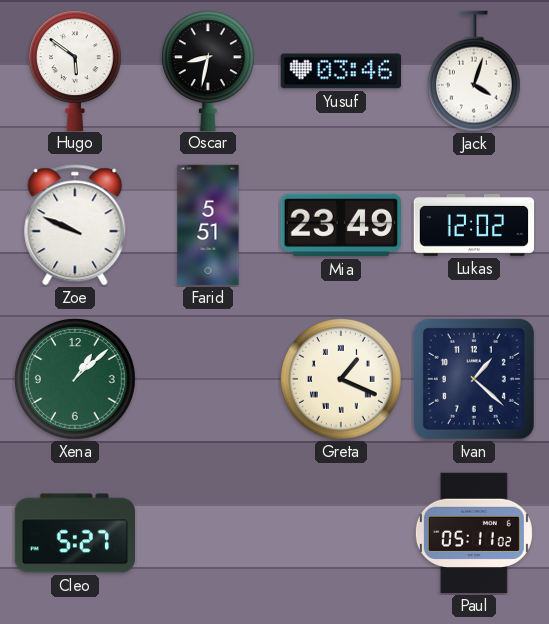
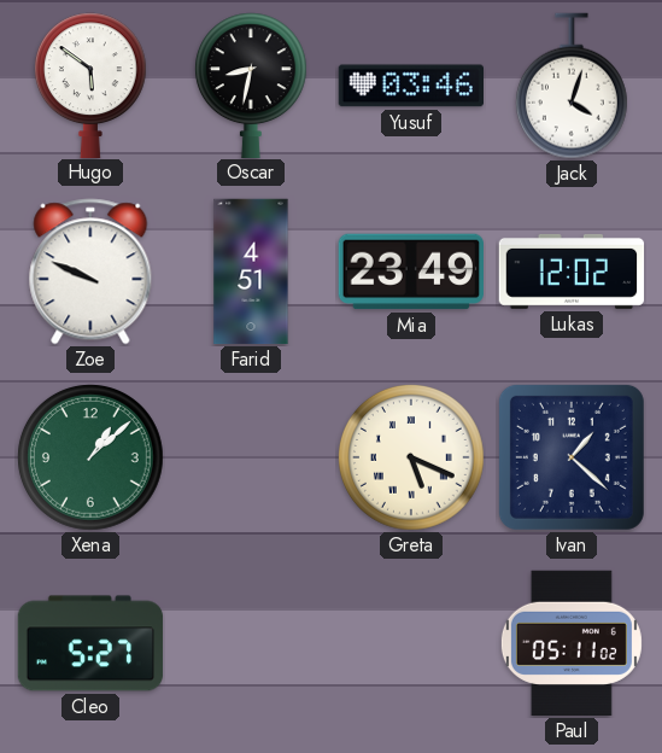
Farid: 5:51 -> 4:51 (251, 272)
Greta: 1:19 -> 5:19 (412, 459)
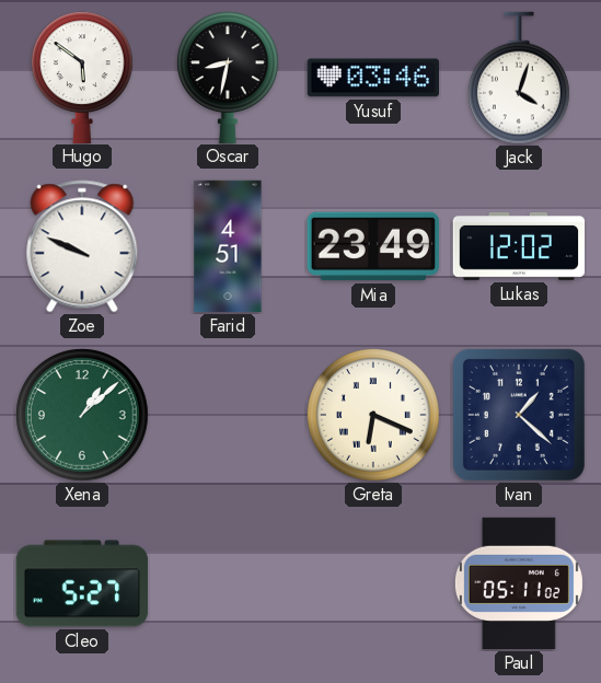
Greta: 5:19 -> 6:19 (374, 416)
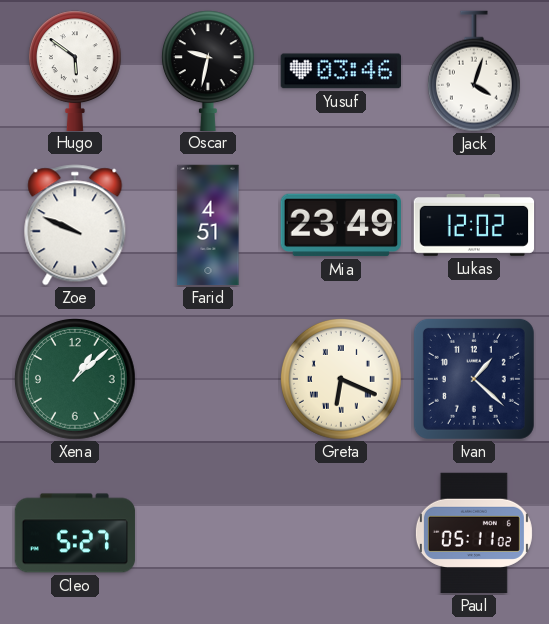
Oscar: 8:32 -> 9:32 (208, 70)
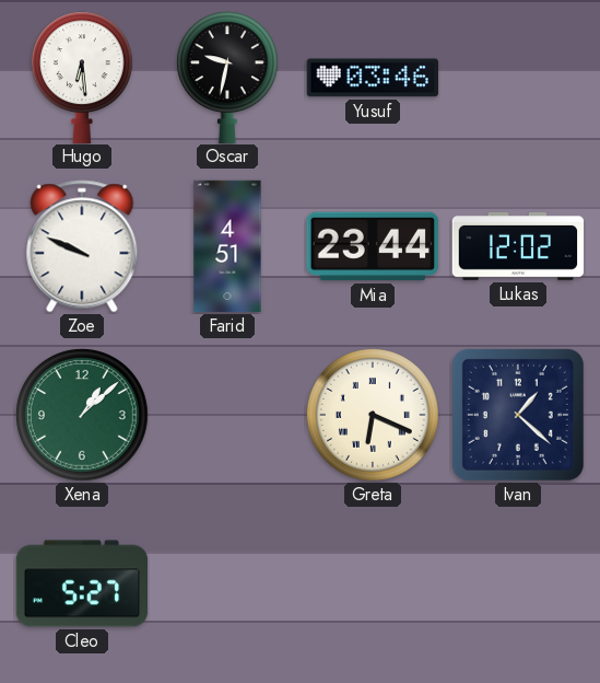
Hugo: 5:51 -> 6:29 (82, 77)
Jack: 4:03 -> none (474, 71)
Mia: 23:49 -> 23:44 (372, 246)
Paul: 05:11 -> none (474, 533)
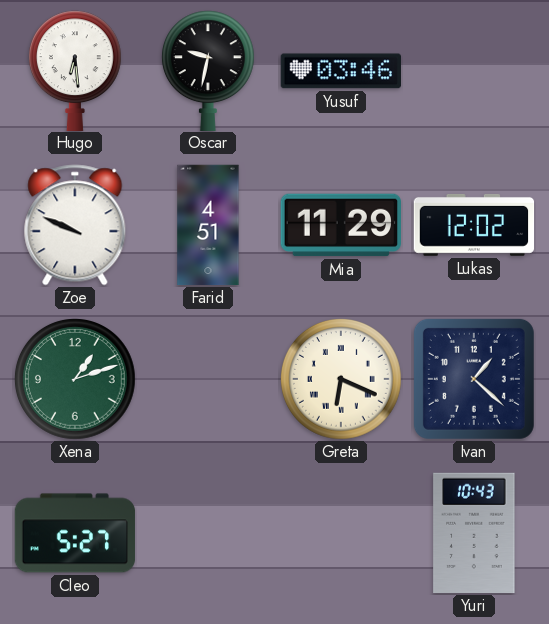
Mia: 23:44 -> 11:29 (340, 225)
Xena: 1:08 -> 1:12 (76, 380)
Yuri: none -> 10:43 (474, 533)
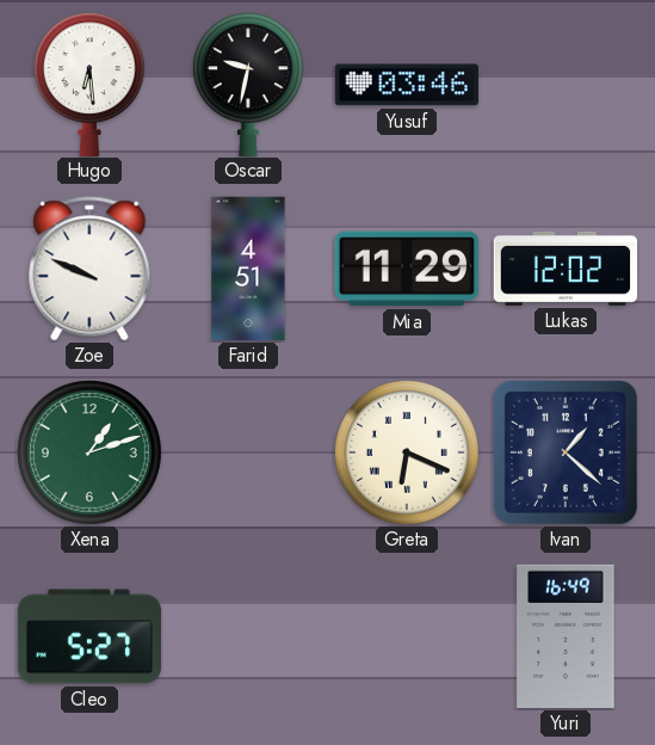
Yuri: 10:43 -> 16:49 (566, 636)
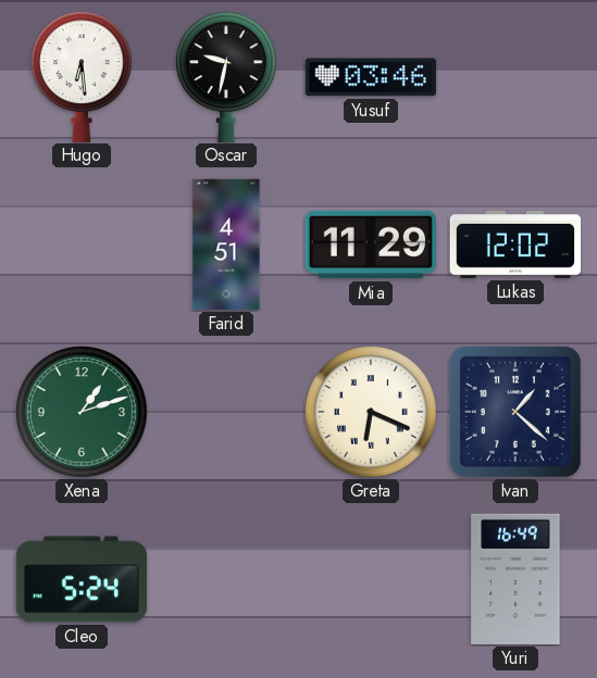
Zoe: 9:49 -> none (89, 269)
Cleo: 5:27 -> 5:24 (82, 579)
